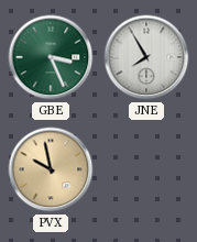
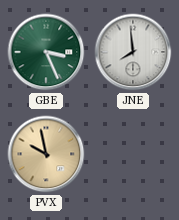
JNE: 7:55 -> 7:59 (133, 52)
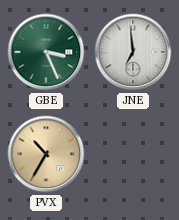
JNE: 7:59 -> 6:59 (133, 52)
PVX: 9:58 -> 10:35 (46, 154)
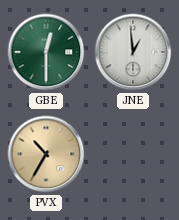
GBE: 3:26 -> 12:30 (46, 52)
JNE: 6:59 -> 12:59 (133, 52)
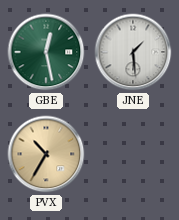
GBE: 12:30 -> 12:28 (46, 52)
JNE: 12:59 -> 1:29 (133, 52)
